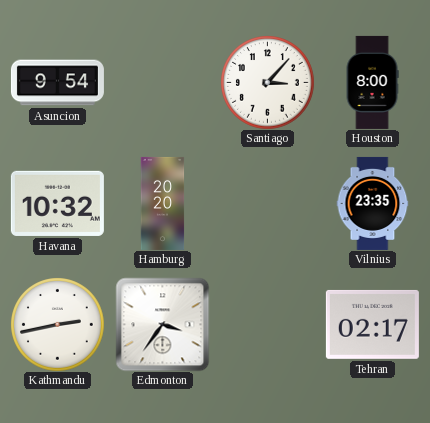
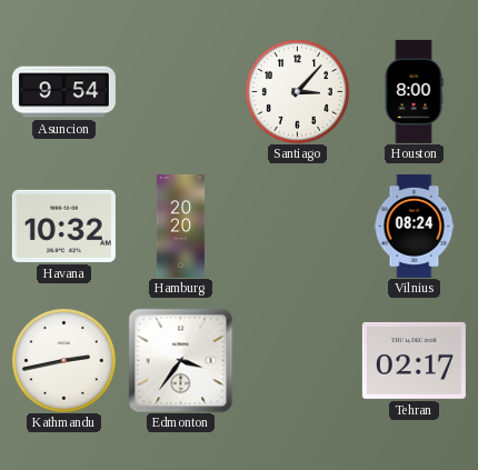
Vilnius: 23:35 -> 08:24 (415, 226)
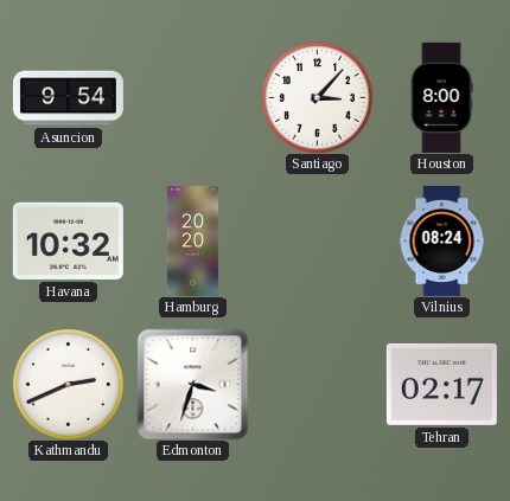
Kathmandu: 2:43 -> 2:41 (69, 385)
Edmonton: 3:36 -> 3:33 (192, 384)
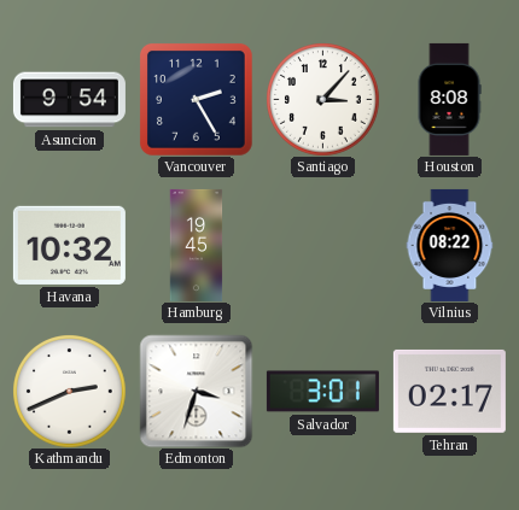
Vancouver: none -> 2:25 (197, 100)
Houston: 8:00 -> 8:08 (449, 99)
Hamburg: 20:20 -> 19:45 (197, 245)
Vilnius: 08:24 -> 08:22 (450, 245)
Salvador: none -> 3:01 (322, 392)
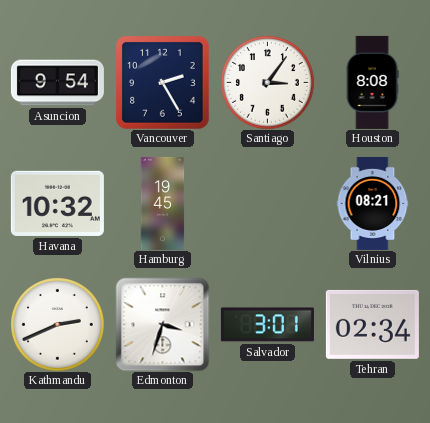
Santiago: 3:07 -> 3:06 (268, 83)
Vilnius: 08:22 -> 08:21 (373, 203)
Tehran: 02:17 -> 02:34 (372, 324)
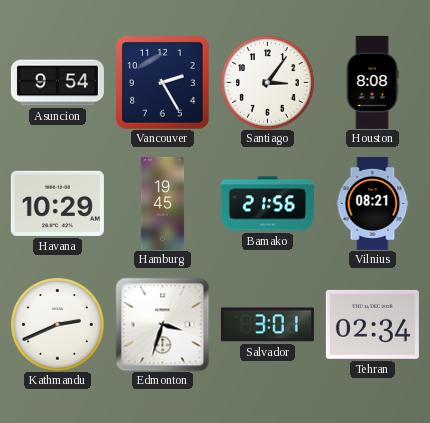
Havana: 10:32 -> 10:29 (57, 203)
Bamako: none -> 21:56 (267, 204)
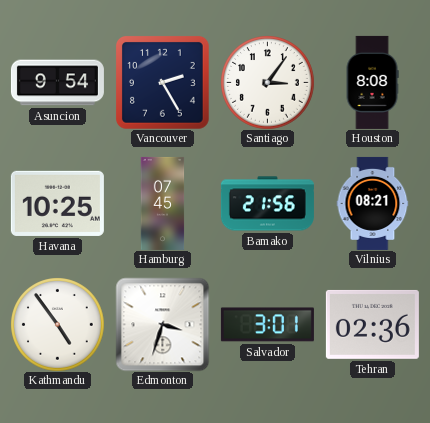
Havana: 10:29 -> 10:25 (57, 203)
Hamburg: 19:45 -> 07:45 (163, 203)
Kathmandu: 2:41 -> 4:54 (58, 325)
Tehran: 02:34 -> 02:36 (372, 324)
